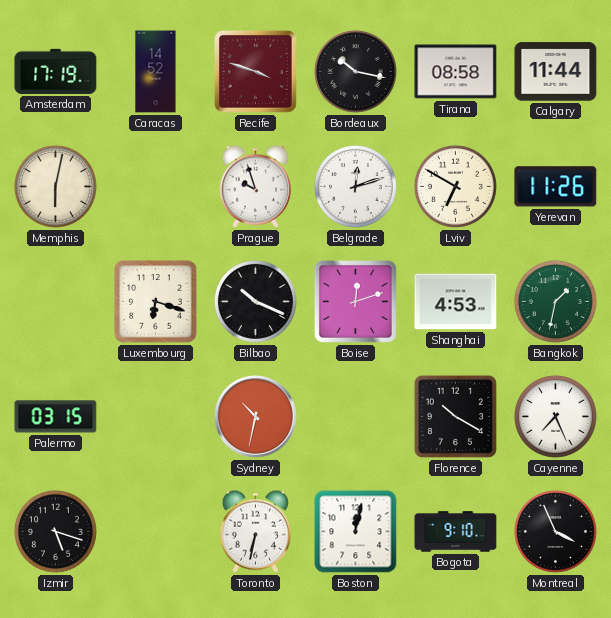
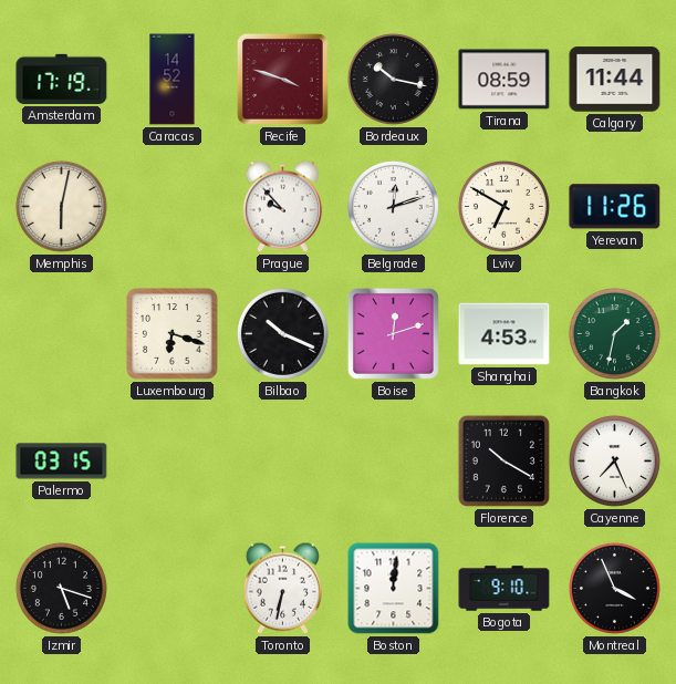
Tirana: 08:58 -> 08:59 (505, 80)
Prague: 9:57 -> 9:53 (282, 206)
Sydney: 10:32 -> none (256, 417)
Boston: 12:02 -> 12:01 (394, 589)
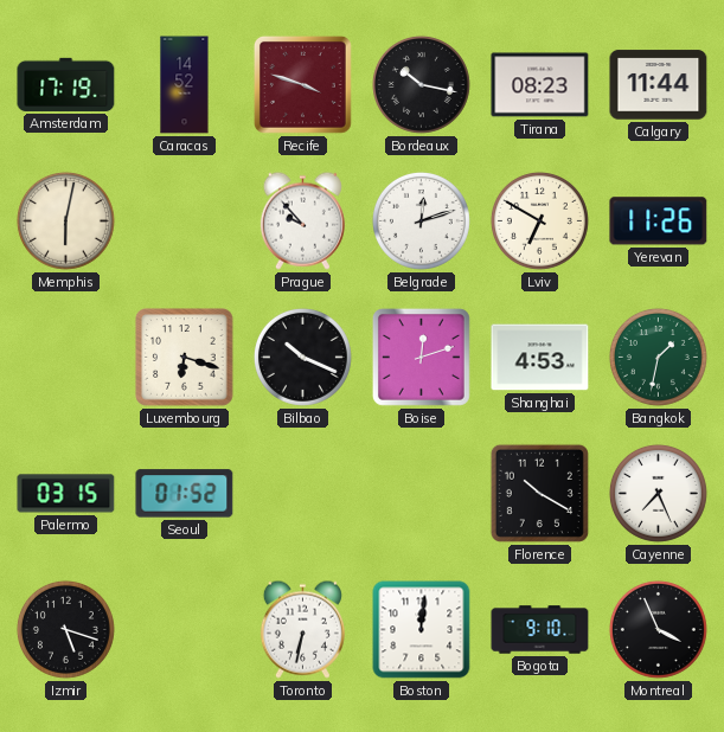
Tirana: 08:59 -> 08:23 (540, 85)
Seoul: none -> 01:52 (185, 494)
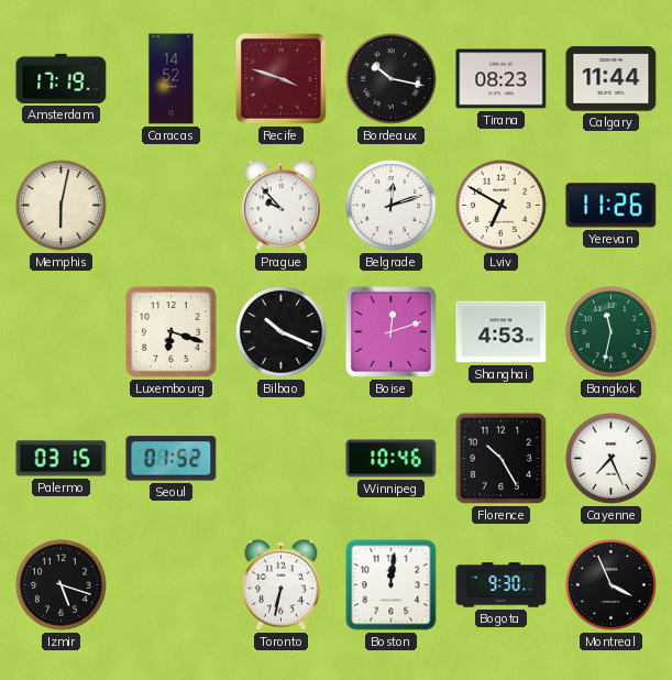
Bangkok: 1:32 -> 11:32 (610, 331)
Winnipeg: none -> 10:46 (392, 459)
Florence: 10:20 -> 10:25 (500, 458)
Bogota: 9:10 -> 9:30 (502, 585)
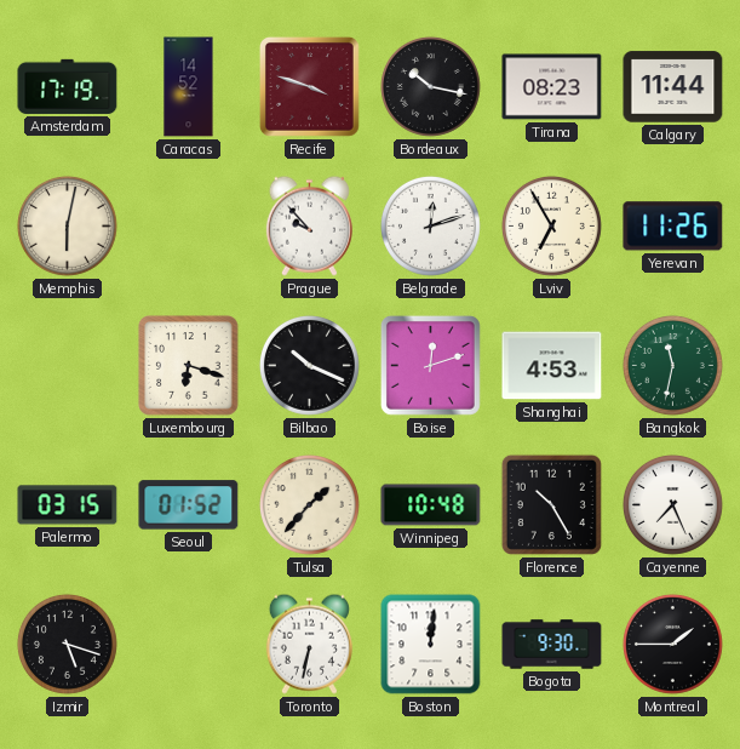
Lviv: 6:50 -> 6:55 (551, 225)
Tulsa: none -> 1:37 (309, 504)
Winnipeg: 10:46 -> 10:48 (431, 505)
Montreal: 3:56 -> 1:45 (672, 644)
